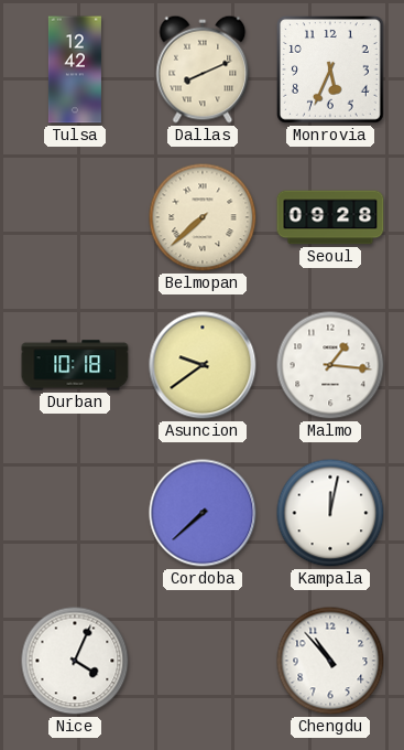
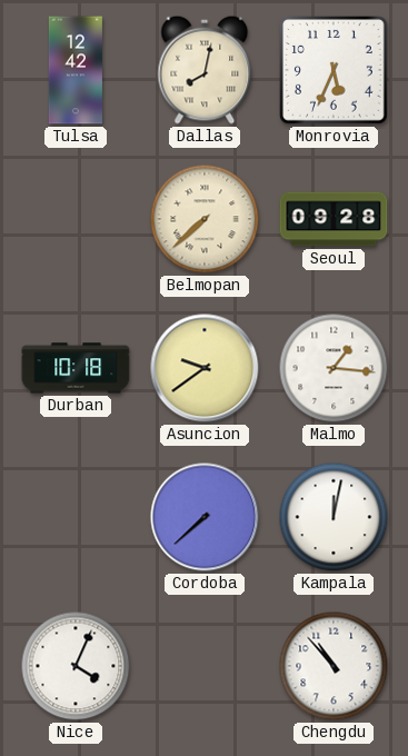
Dallas: 8:11 -> 8:02 (205, 70)
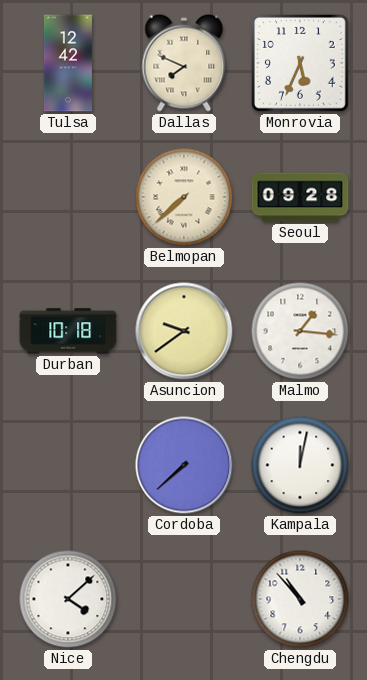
Dallas: 8:02 -> 7:49 (184, 63)
Nice: 4:04 -> 4:08 (68, 599)
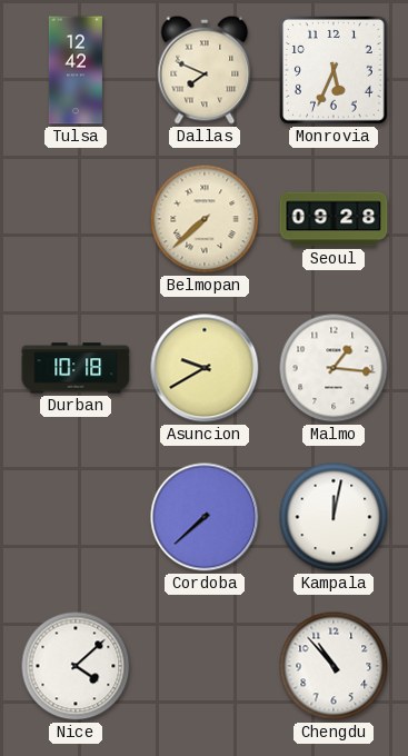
Asuncion: 9:39 -> 9:40 (205, 368)
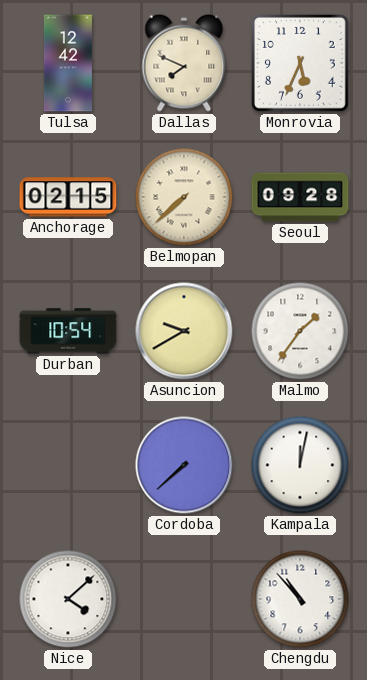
Anchorage: none -> 02:15 (68, 197)
Durban: 10:18 -> 10:54 (68, 331)
Malmo: 1:16 -> 1:36 (300, 331)
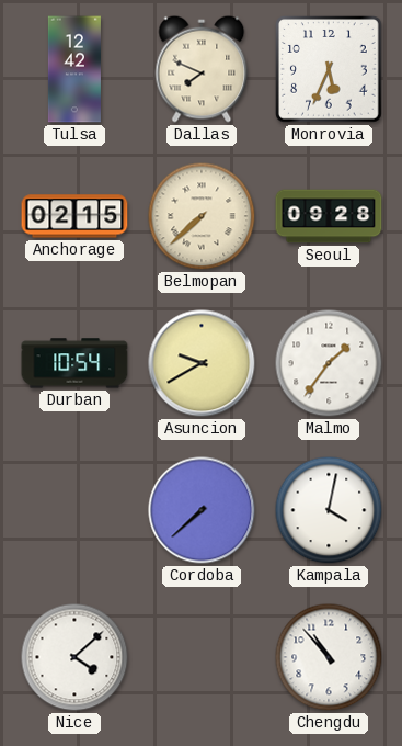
Kampala: 12:02 -> 4:02 (329, 510)
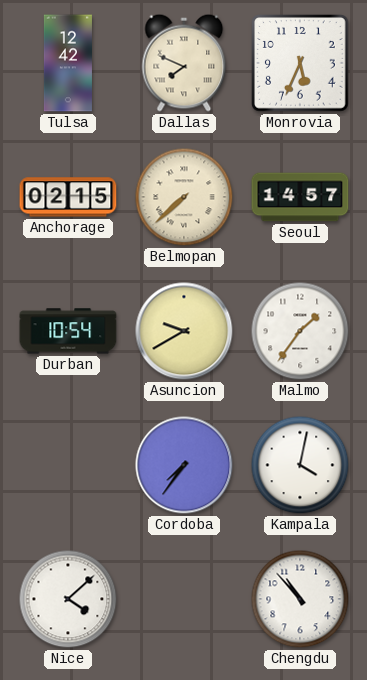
Seoul: 09:28 -> 14:57 (300, 197)
Cordoba: 7:38 -> 7:36 (184, 465)
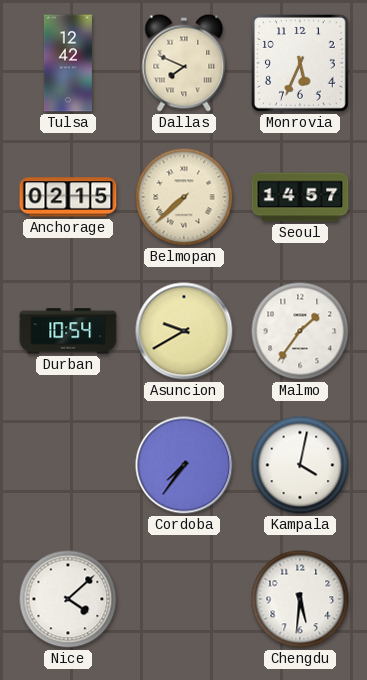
Chengdu: 10:53 -> 5:31 (300, 599)
